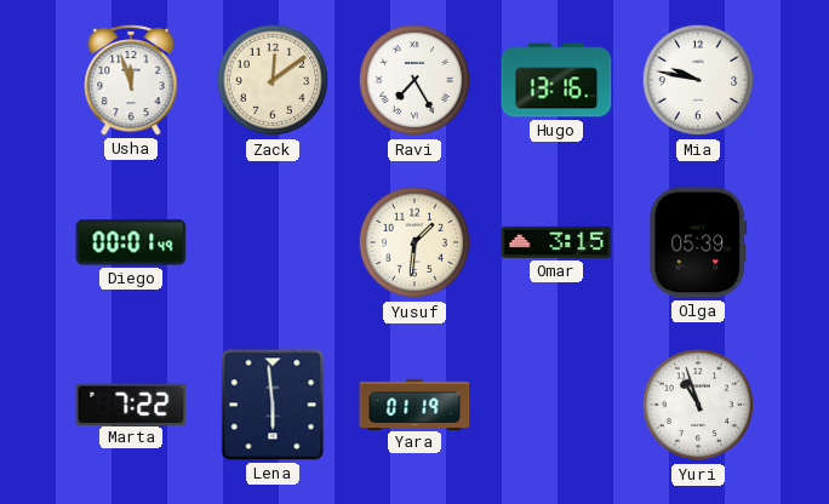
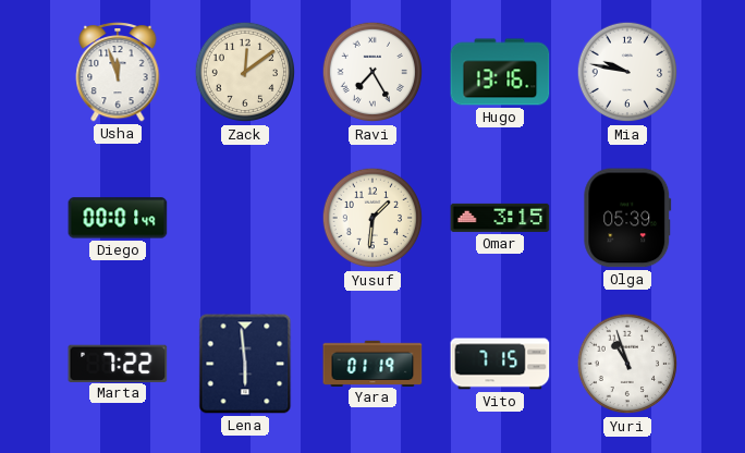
Vito: none -> 7:15 (500, 364)
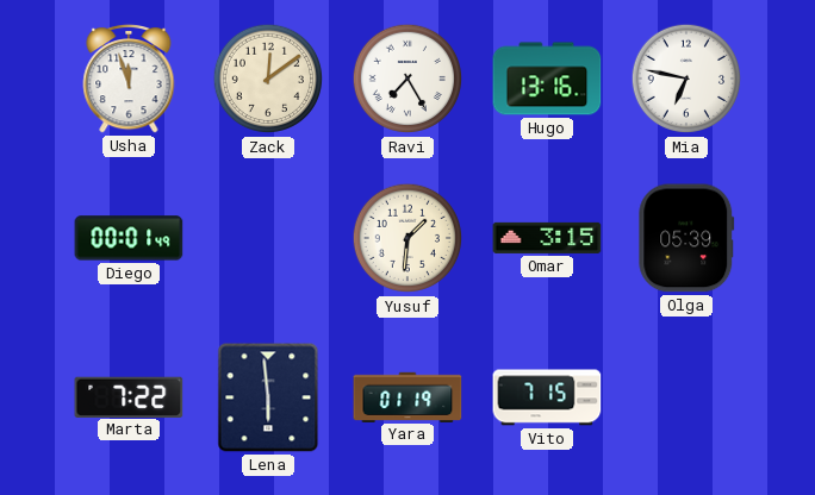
Mia: 9:47 -> 6:47 (686, 79)
Yuri: 10:57 -> none (627, 364)
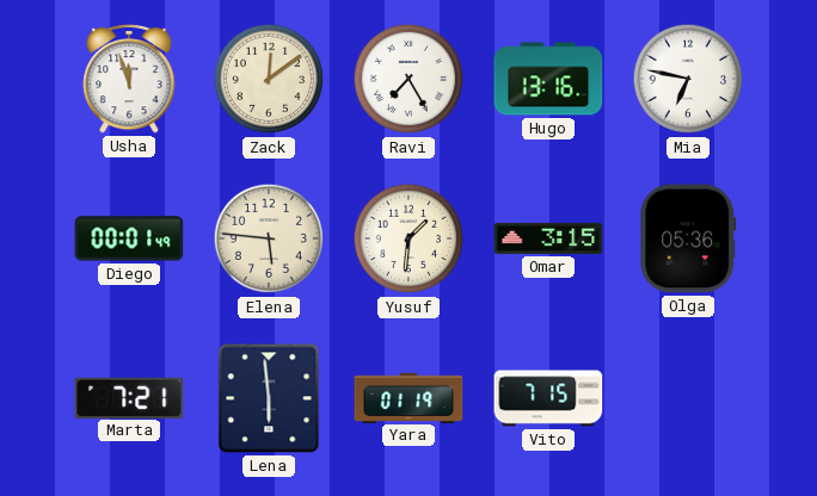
Elena: none -> 5:46 (269, 238)
Olga: 05:39 -> 05:36 (688, 238)
Marta: 7:22 -> 7:21 (129, 397)
